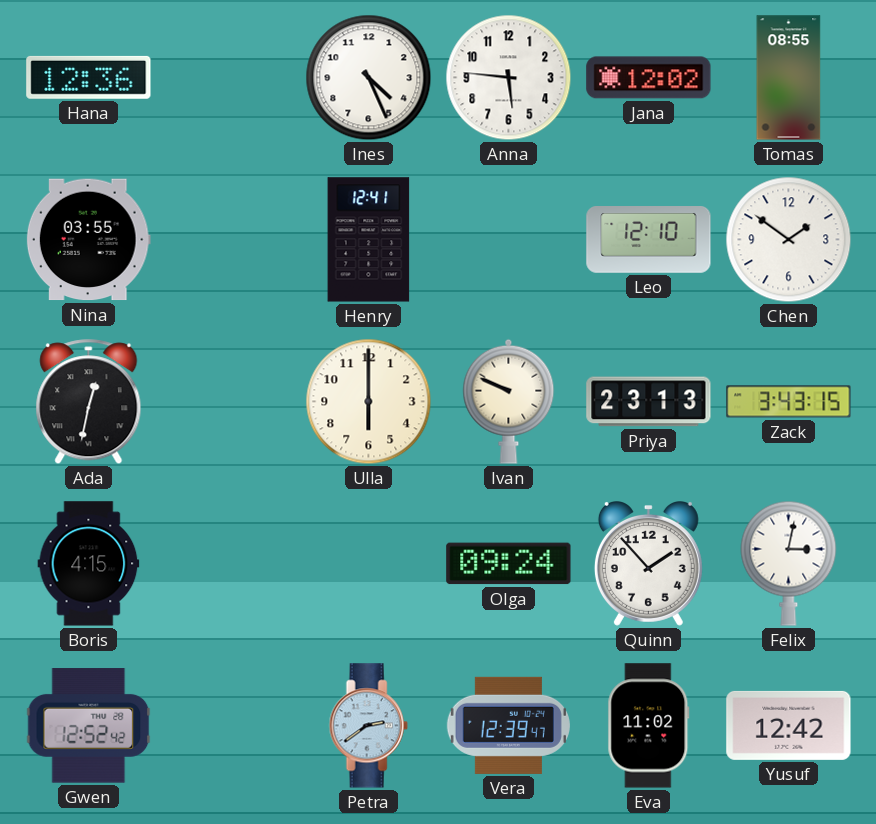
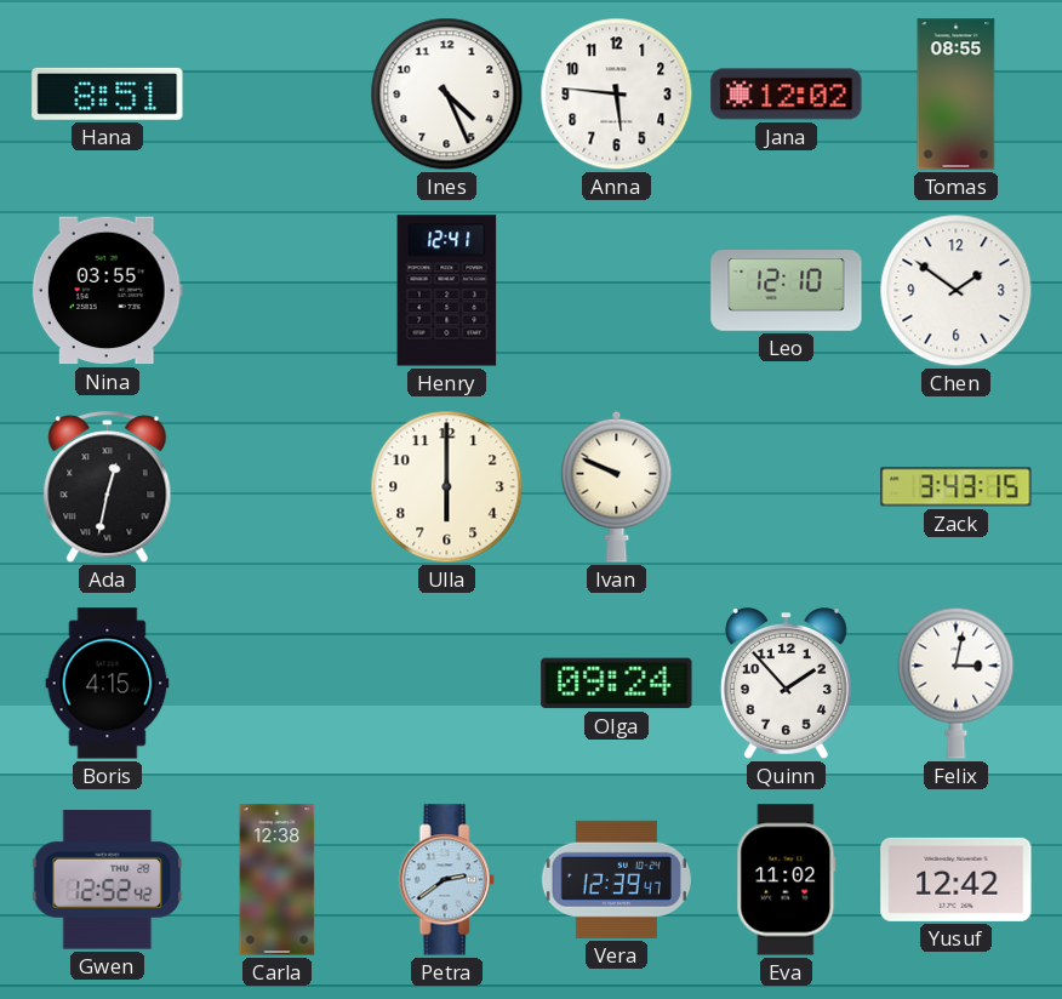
Hana: 12:36 -> 8:51 (108, 93)
Priya: 23:13 -> none (649, 402)
Carla: none -> 12:38 (278, 880)
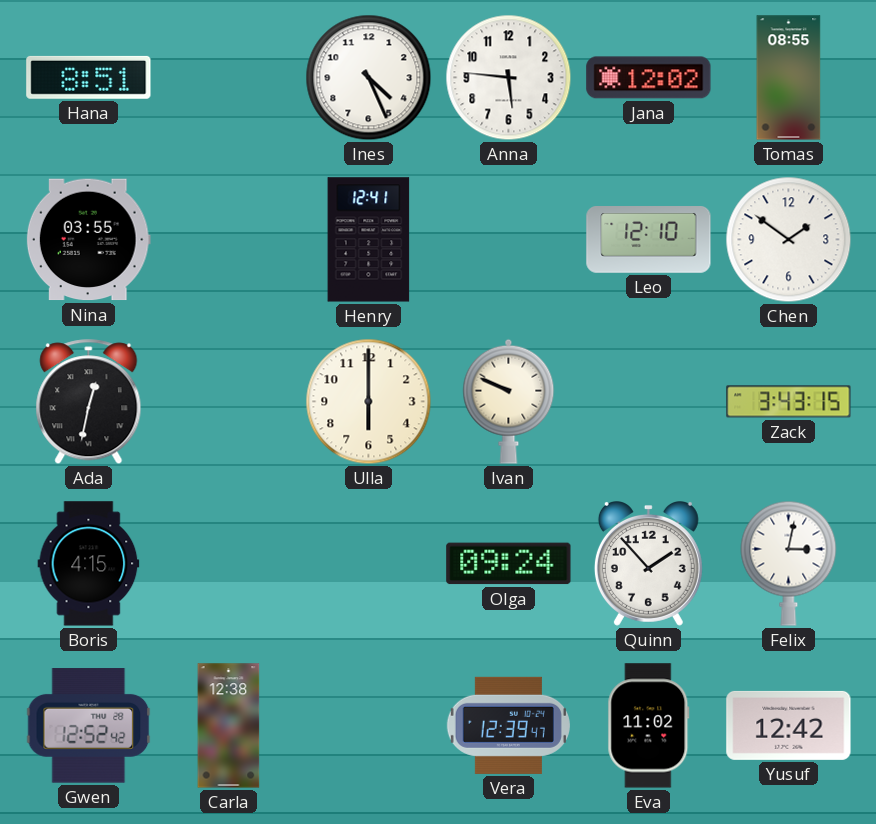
Petra: 2:39 -> none (446, 880)
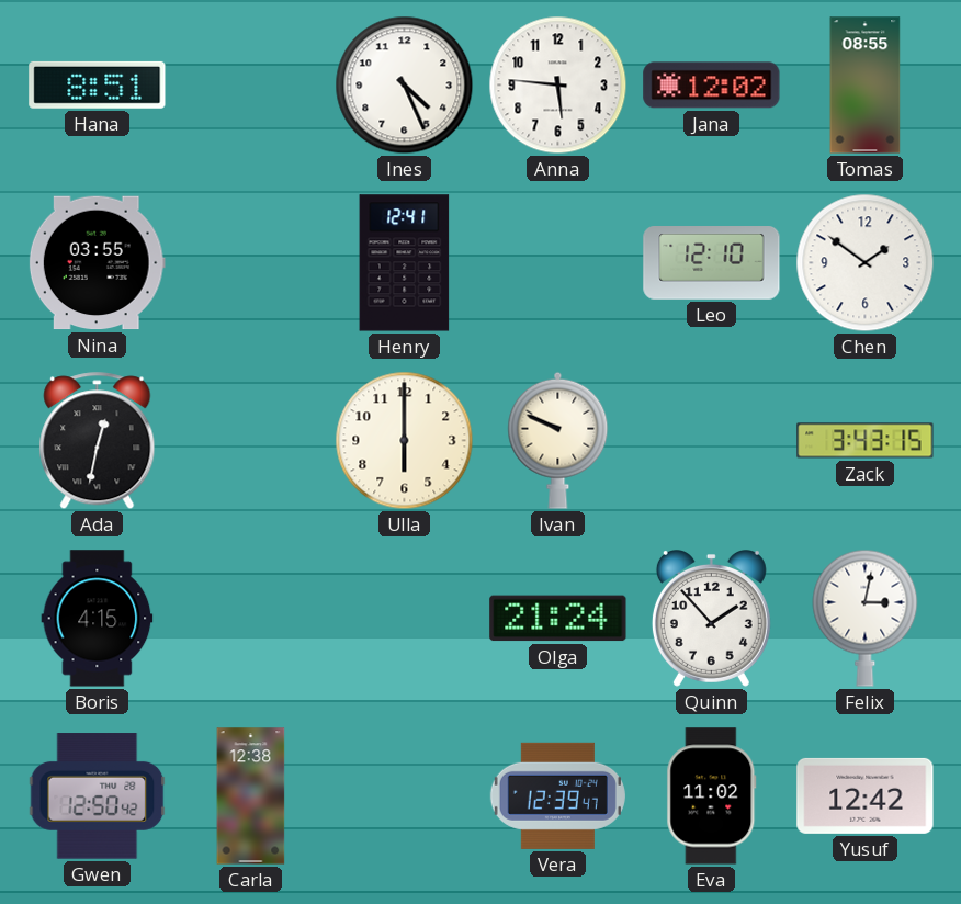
Olga: 09:24 -> 21:24 (558, 619)
Gwen: 12:52 -> 12:50 (98, 796)
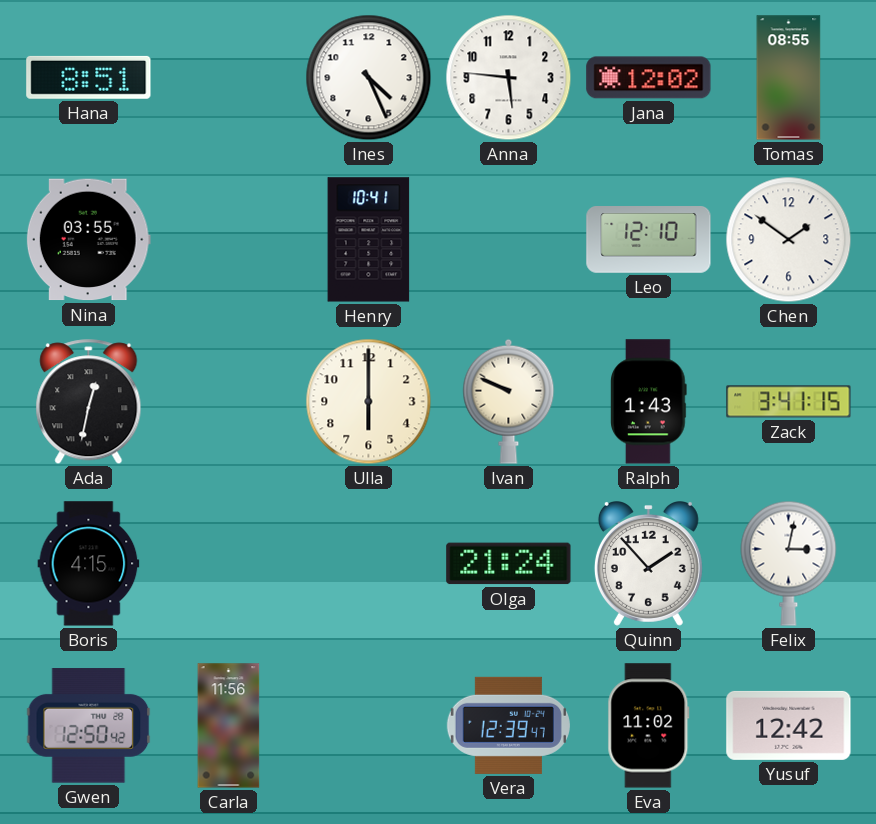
Henry: 12:41 -> 10:41 (369, 240)
Ralph: none -> 1:43 (649, 402)
Zack: 3:43 -> 3:41 (789, 402)
Carla: 12:38 -> 11:56 (229, 726)
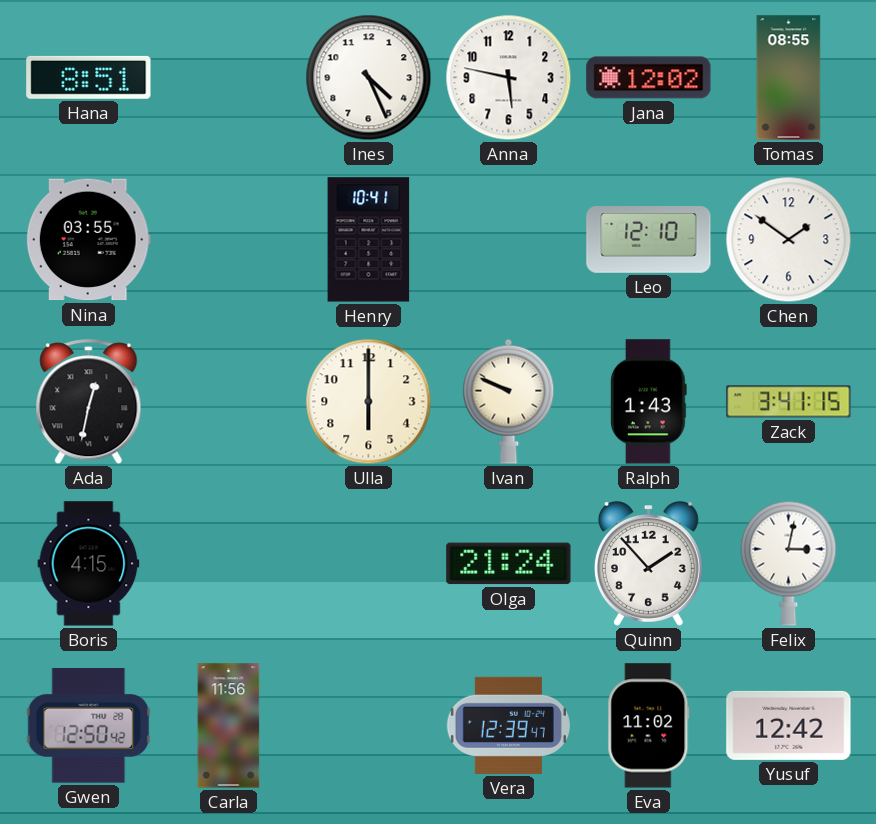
Anna: 5:46 -> 5:47 (509, 78)
